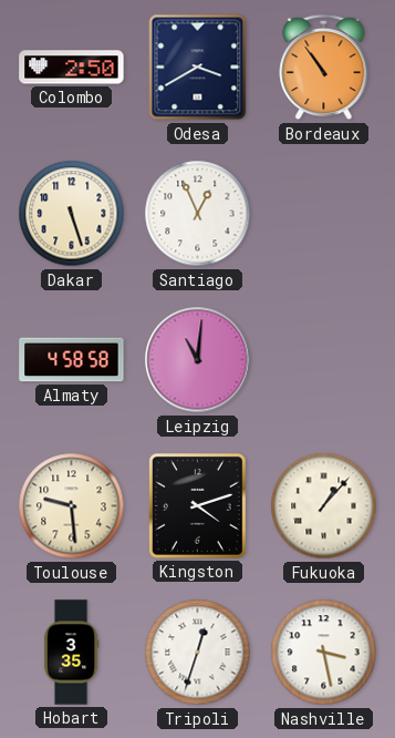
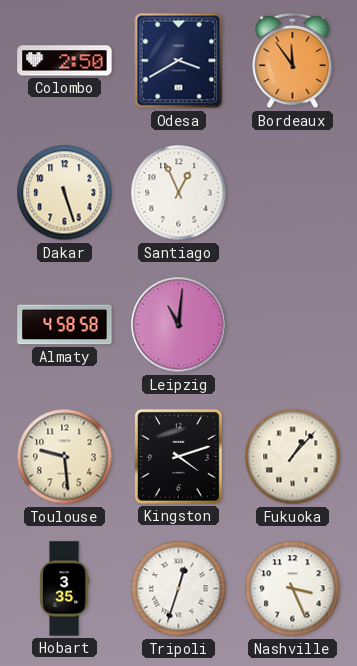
Bordeaux: 10:54 -> 11:54 (293, 61)
Nashville: 3:28 -> 3:26 (293, 589)
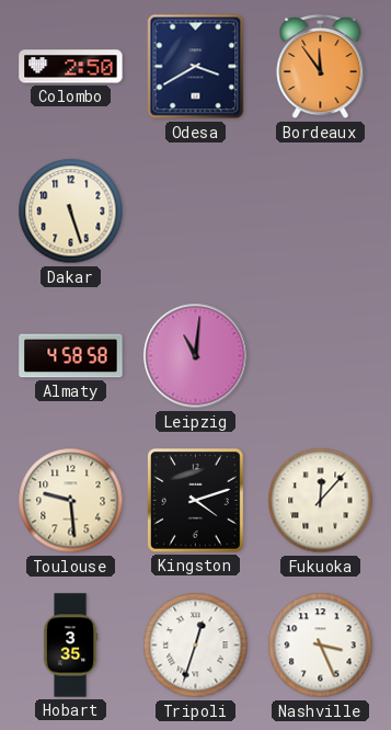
Santiago: 12:56 -> none (179, 193)
Fukuoka: 1:07 -> 12:07 (321, 501)
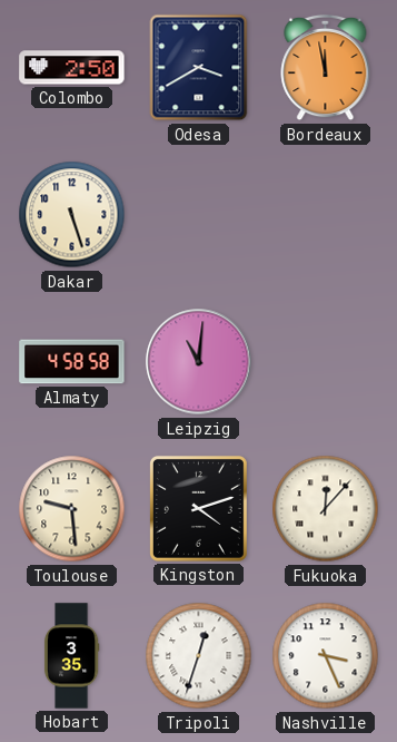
Bordeaux: 11:54 -> 11:58 (326, 68)
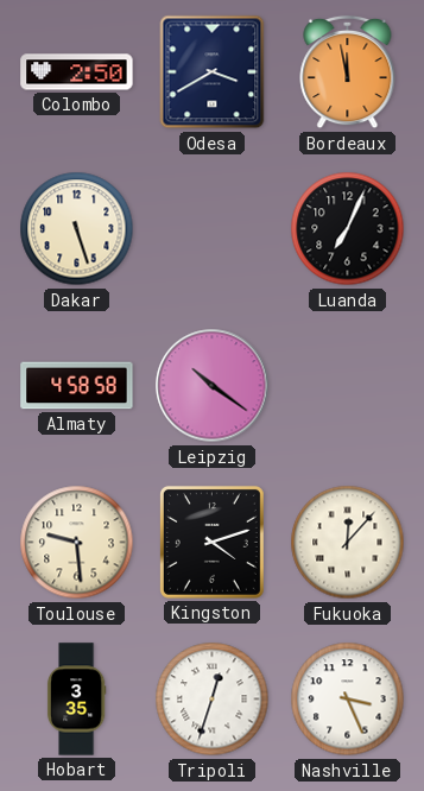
Luanda: none -> 7:04 (348, 229)
Leipzig: 11:01 -> 10:21 (213, 386)
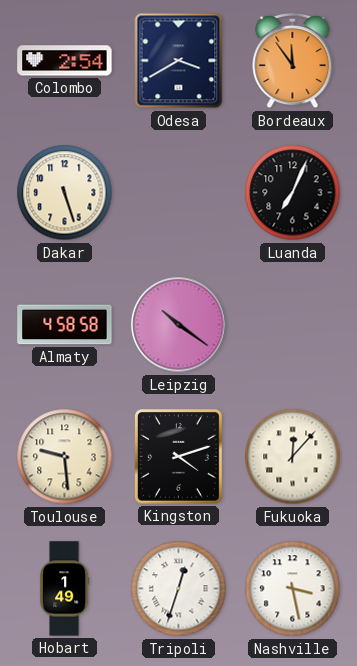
Colombo: 2:50 -> 2:54 (65, 61)
Bordeaux: 11:58 -> 11:54 (293, 61)
Hobart: 3:35 -> 1:49 (64, 589)
Nashville: 3:26 -> 3:28 (293, 589)
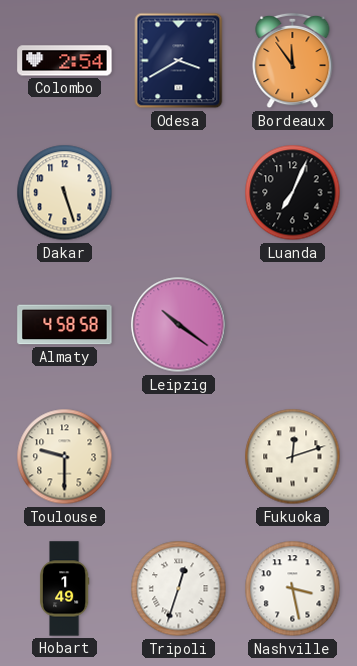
Toulouse: 9:29 -> 9:30 (65, 457)
Kingston: 4:12 -> none (178, 456)
Fukuoka: 12:07 -> 12:12 (293, 457)
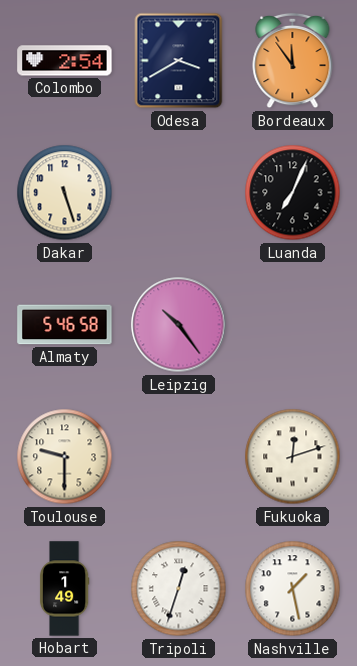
Almaty: 4:58 -> 5:46 (65, 325)
Leipzig: 10:21 -> 10:24 (179, 325)
Nashville: 3:28 -> 1:28 (293, 589)
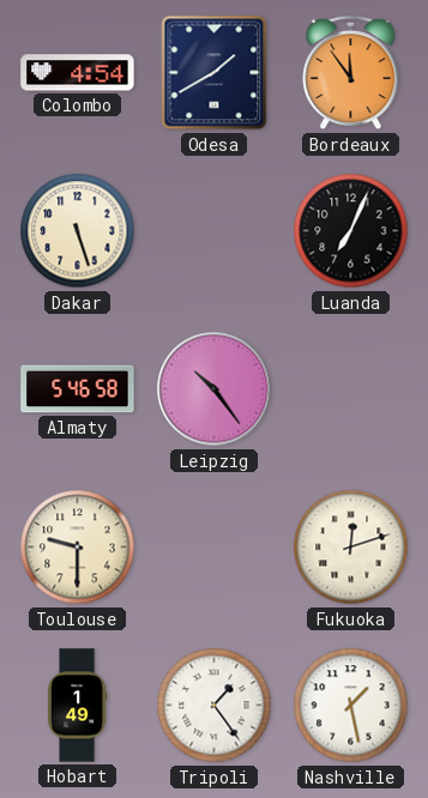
Colombo: 2:54 -> 4:54 (78, 73)
Odesa: 3:40 -> 1:40 (215, 73)
Tripoli: 12:33 -> 1:24 (215, 706)
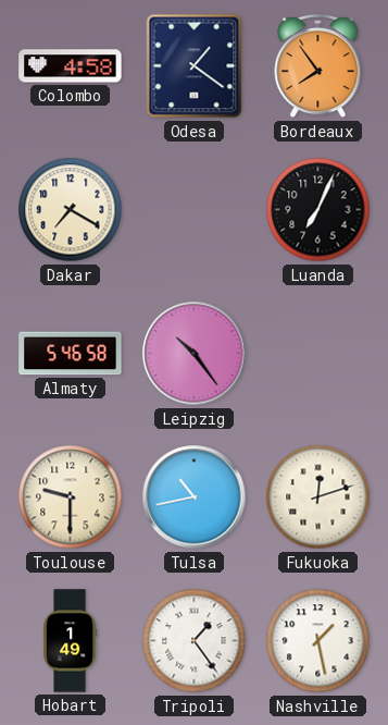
Colombo: 4:54 -> 4:58 (71, 66)
Odesa: 1:40 -> 1:21 (195, 66)
Bordeaux: 11:54 -> 7:54 (318, 66)
Dakar: 5:27 -> 7:20 (71, 210)
Tulsa: none -> 10:43 (195, 497)
